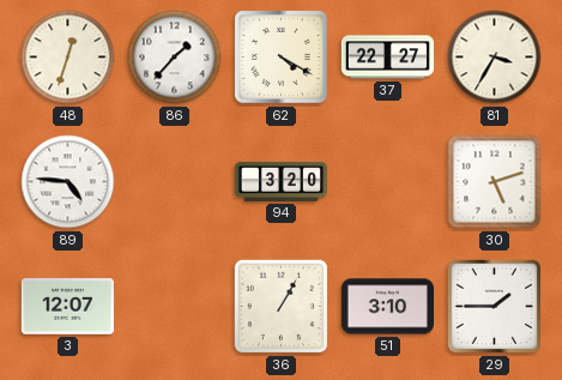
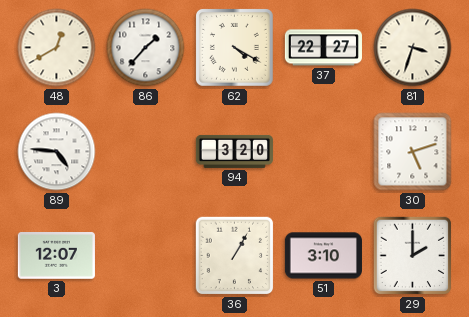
48: 12:33 -> 12:40 (57, 48)
81: 3:35 -> 3:33 (413, 48)
29: 1:45 -> 2:00 (413, 256)
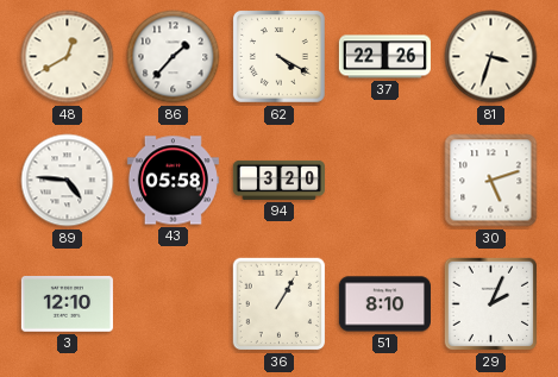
37: 22:27 -> 22:26 (384, 57)
43: none -> 05:58 (173, 181)
3: 12:07 -> 12:10 (67, 304)
51: 3:10 -> 8:10 (384, 304)
29: 2:00 -> 2:04 (491, 304)
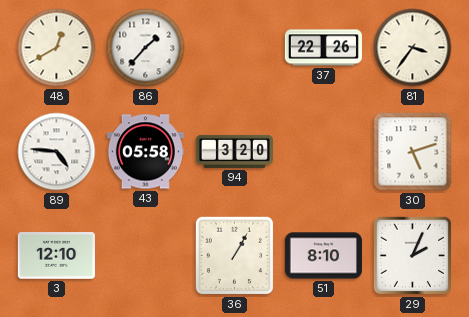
62: 4:20 -> none (278, 56)
81: 3:33 -> 3:36 (413, 48)
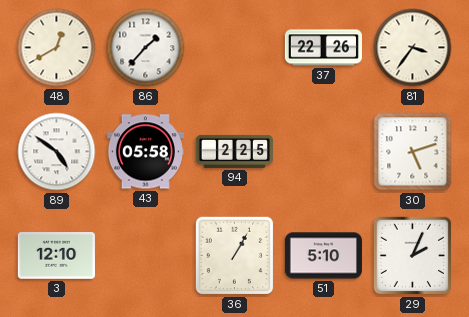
89: 4:46 -> 4:51 (57, 152)
94: 3:20 -> 2:25 (234, 151)
51: 8:10 -> 5:10 (323, 256)
